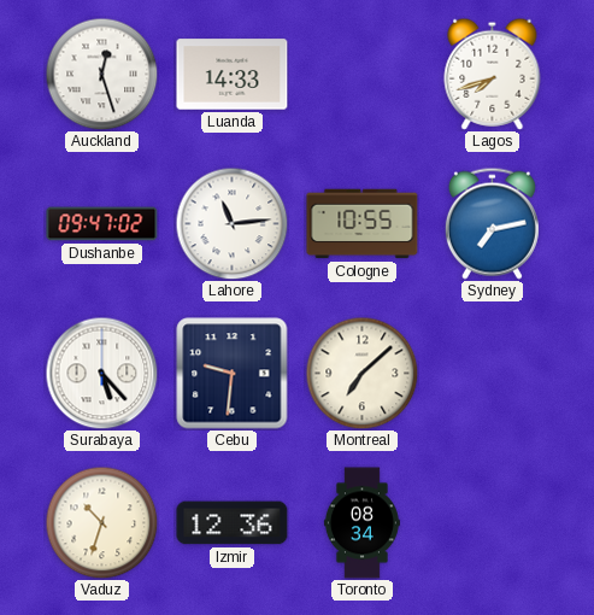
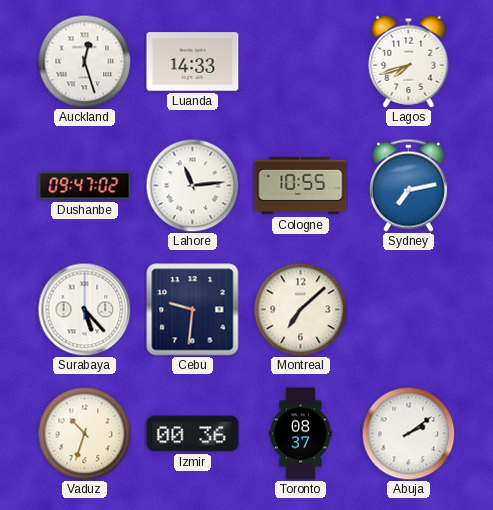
Izmir: 12:36 -> 00:36 (193, 434)
Toronto: 08:34 -> 08:37 (300, 434)
Abuja: none -> 2:09 (408, 433)
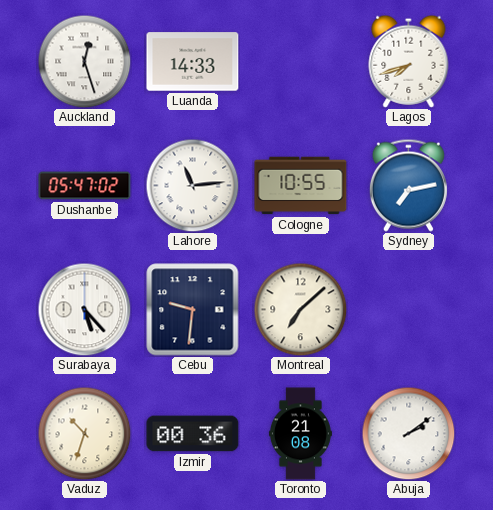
Dushanbe: 09:47 -> 05:47 (85, 186)
Toronto: 08:37 -> 21:08 (300, 434)
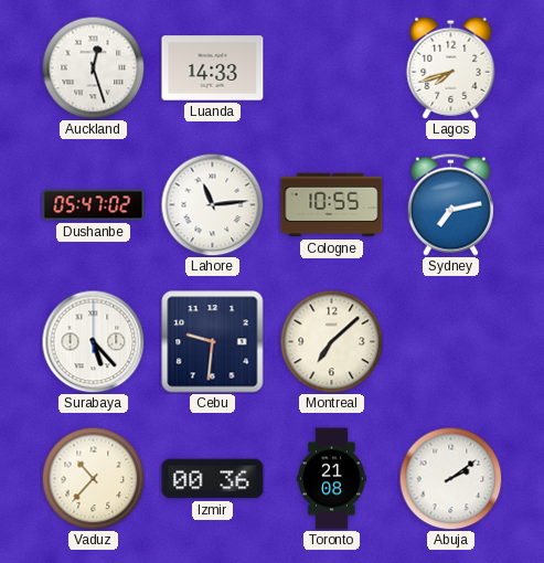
Vaduz: 10:33 -> 10:37 (93, 478)
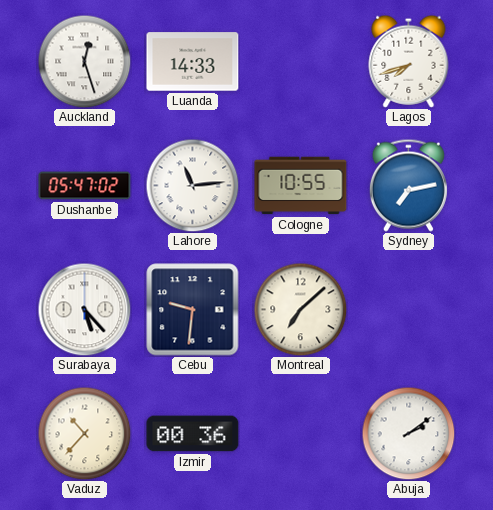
Toronto: 21:08 -> none (331, 479)
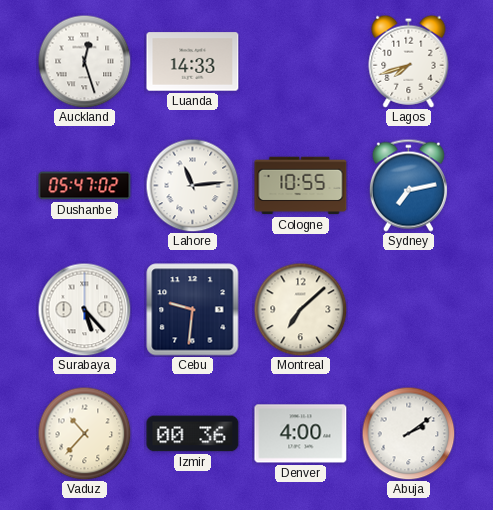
Denver: none -> 4:00 (301, 434)
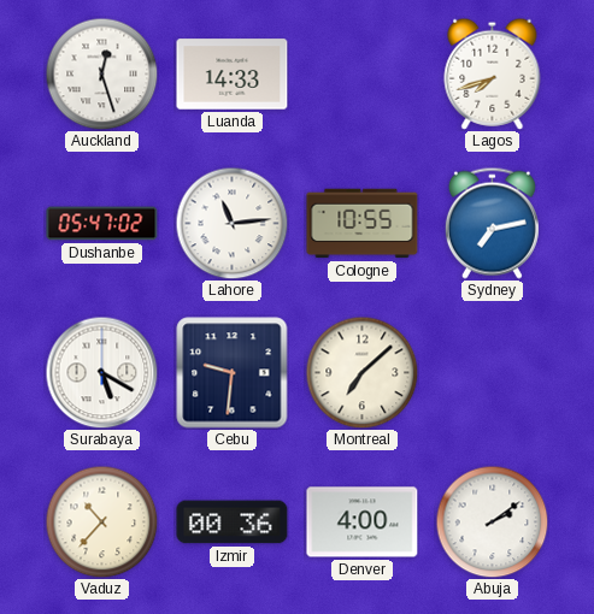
Surabaya: 5:23 -> 5:20 (101, 372)
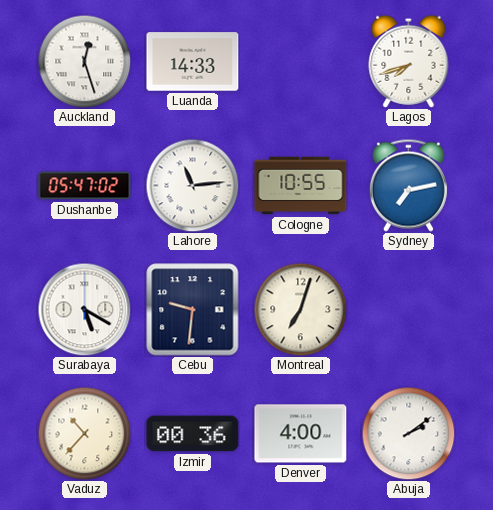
Montreal: 7:08 -> 7:03 (300, 309)
